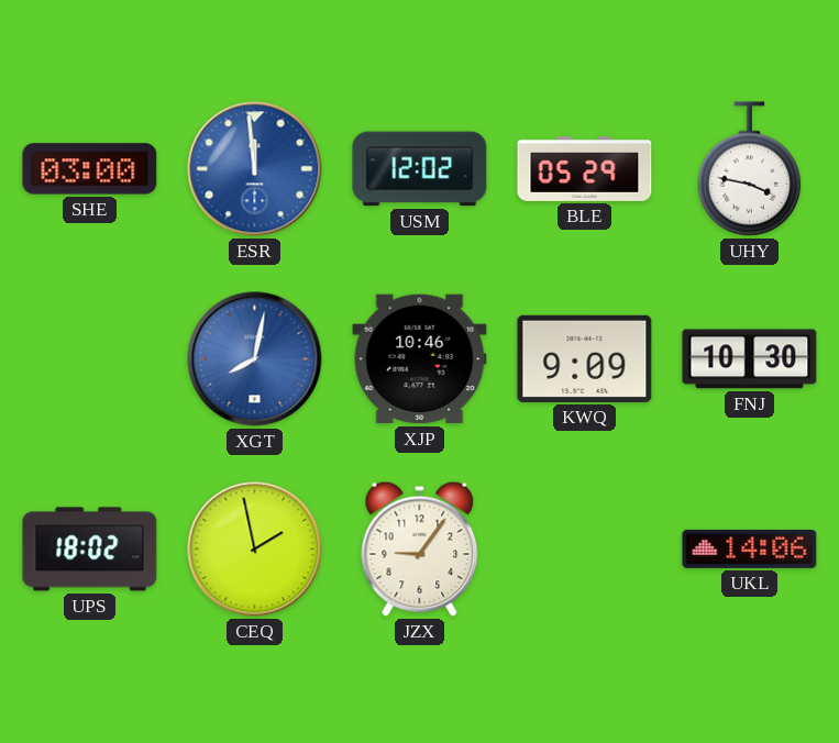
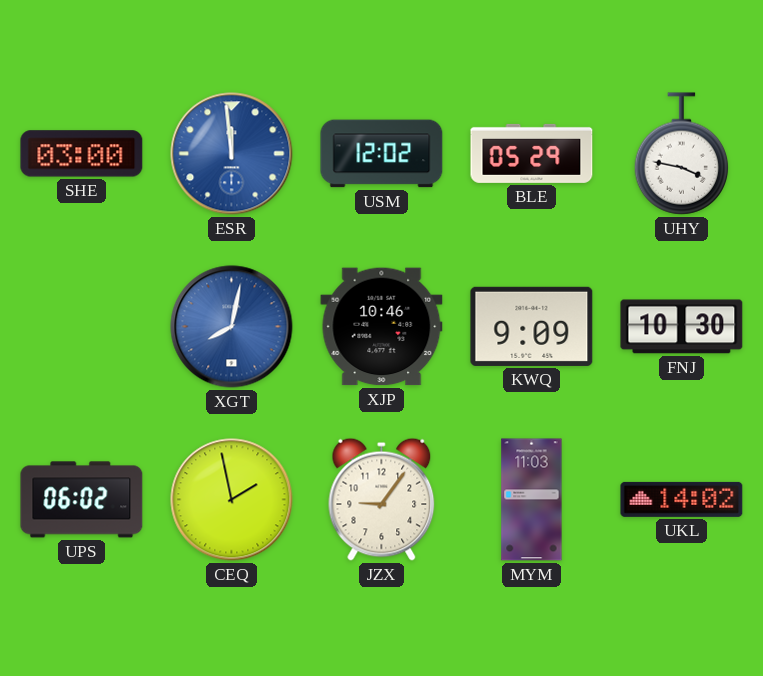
UPS: 18:02 -> 06:02 (82, 500)
MYM: none -> 11:03 (532, 500)
UKL: 14:06 -> 14:02 (682, 499)
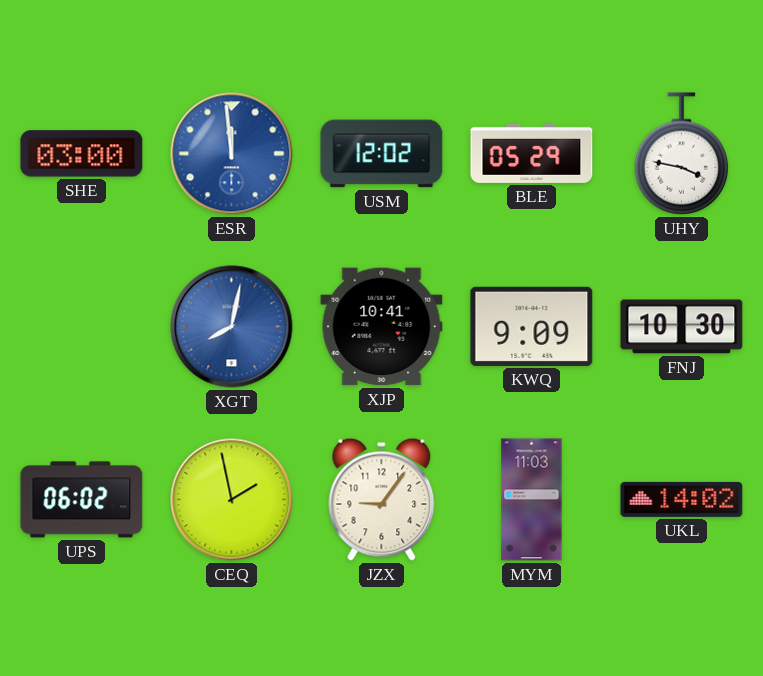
XJP: 10:46 -> 10:41 (382, 327)
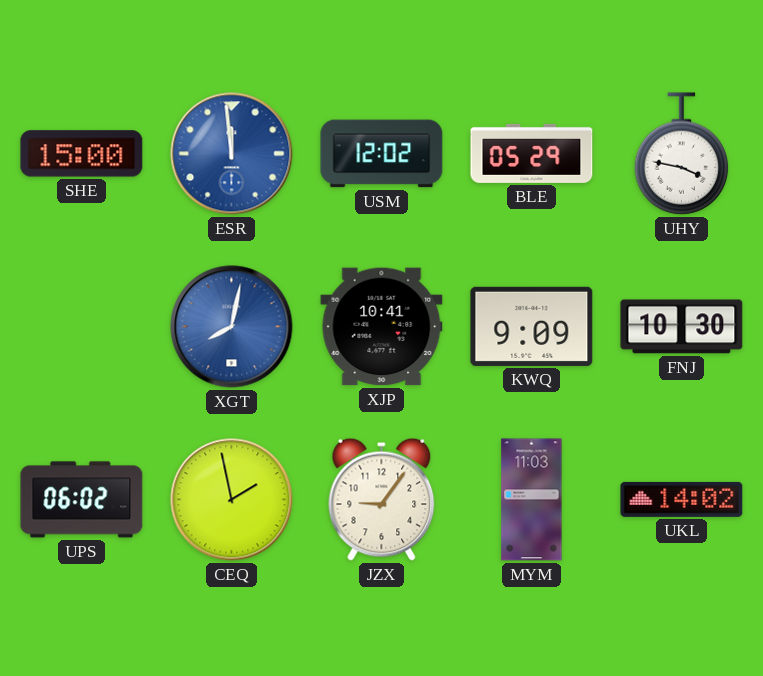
SHE: 03:00 -> 15:00 (82, 154)
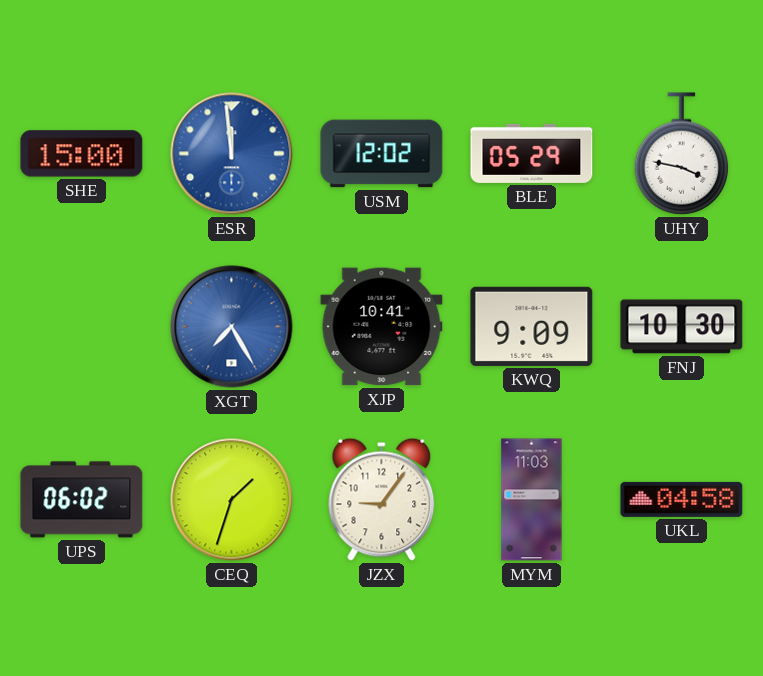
XGT: 8:02 -> 7:25 (232, 327)
CEQ: 1:58 -> 1:33 (232, 500)
UKL: 14:02 -> 04:58 (682, 499)
